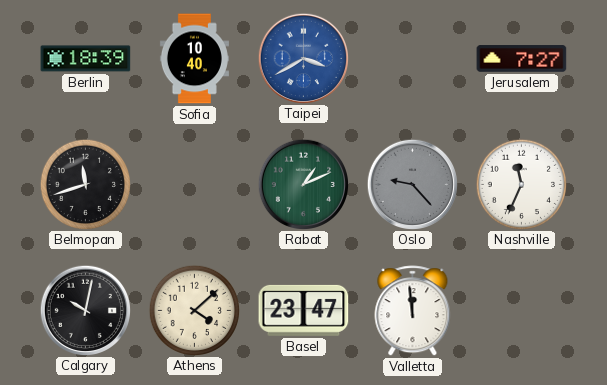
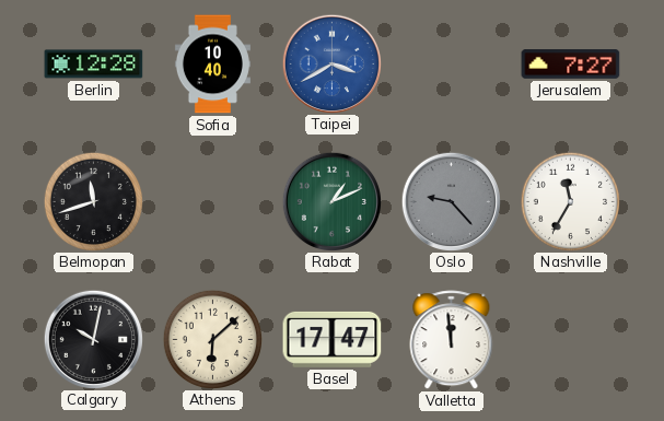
Berlin: 18:39 -> 12:28 (94, 65)
Nashville: 11:34 -> 11:35 (570, 201)
Athens: 4:08 -> 6:08 (212, 339)
Basel: 23:47 -> 17:47 (333, 339)
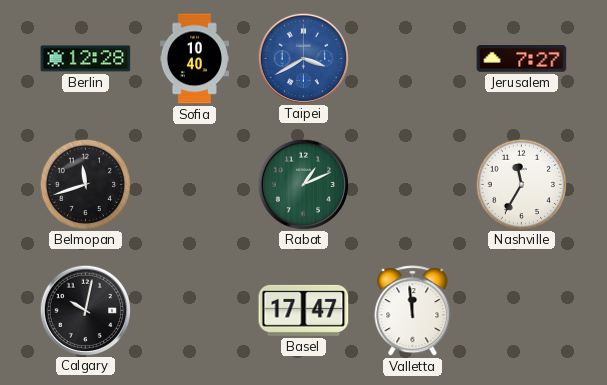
Oslo: 9:23 -> none (451, 201)
Athens: 6:08 -> none (212, 339)
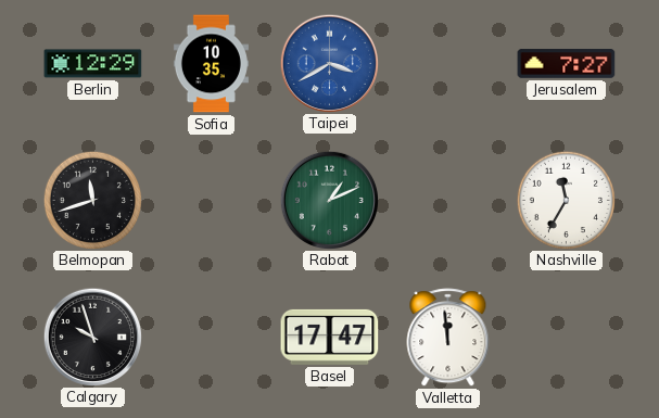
Berlin: 12:28 -> 12:29 (93, 64)
Sofia: 10:40 -> 10:35 (211, 64)
Calgary: 10:02 -> 9:57 (92, 337)
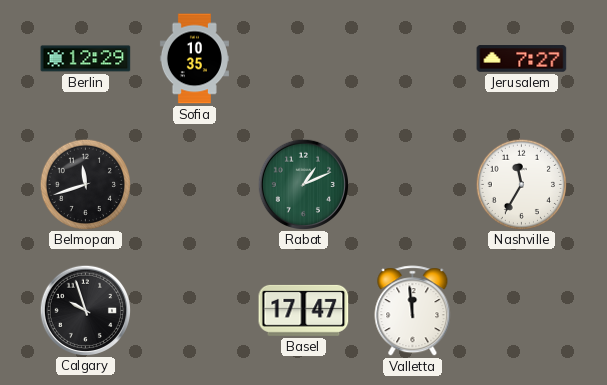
Taipei: 3:40 -> none (329, 63)
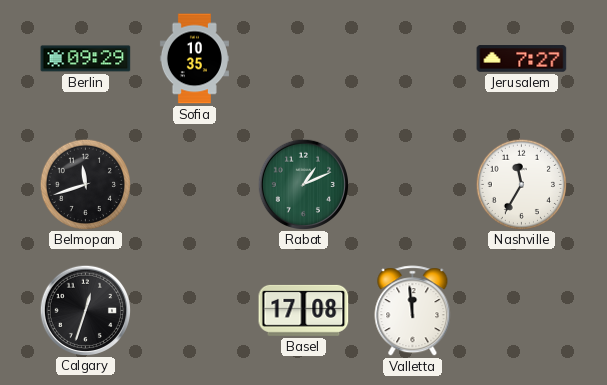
Berlin: 12:29 -> 09:29 (86, 59)
Calgary: 9:57 -> 12:33 (85, 310)
Basel: 17:47 -> 17:08 (304, 310)
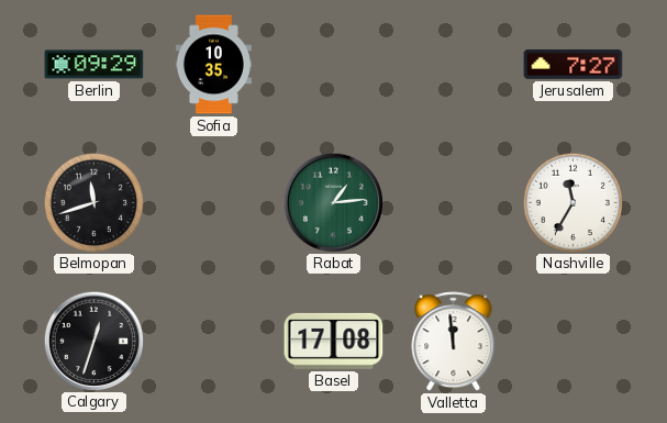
Rabat: 1:11 -> 1:14 (333, 202)
